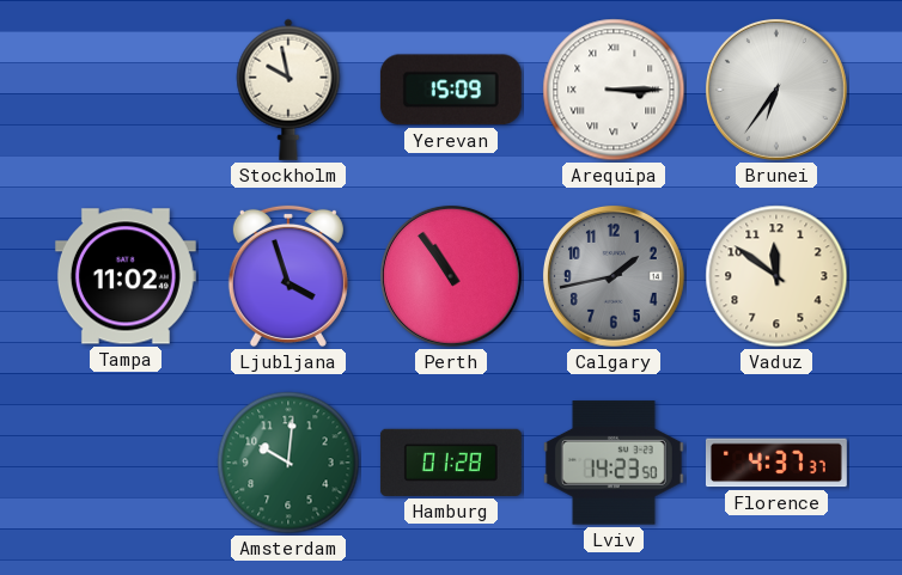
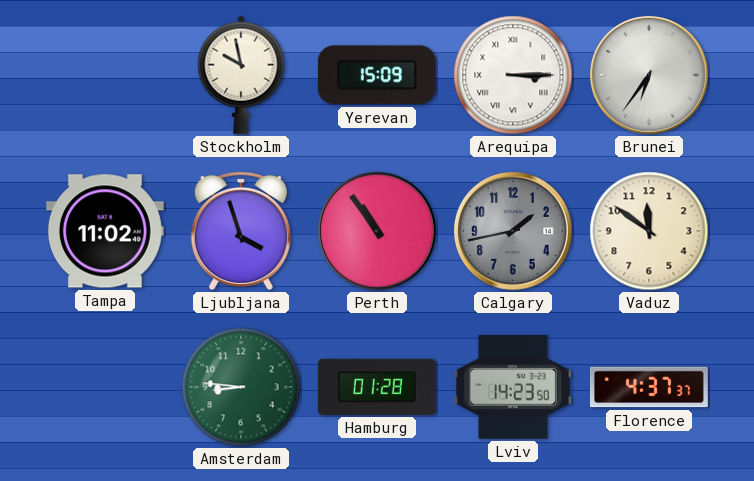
Amsterdam: 10:01 -> 8:46 (241, 387)
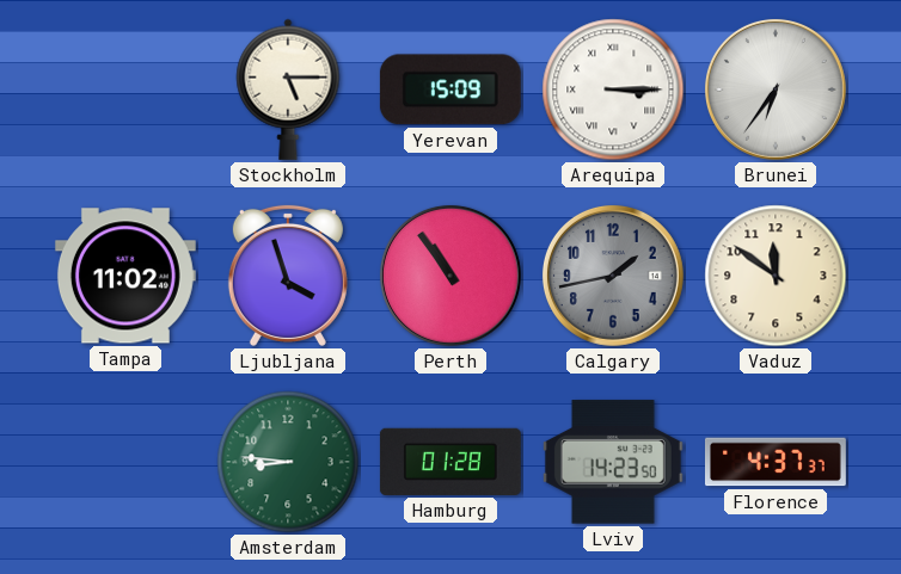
Stockholm: 9:58 -> 5:15 (288, 90)
